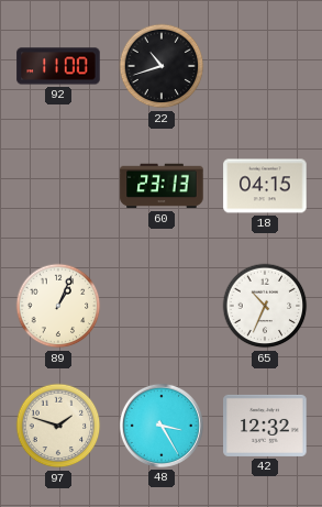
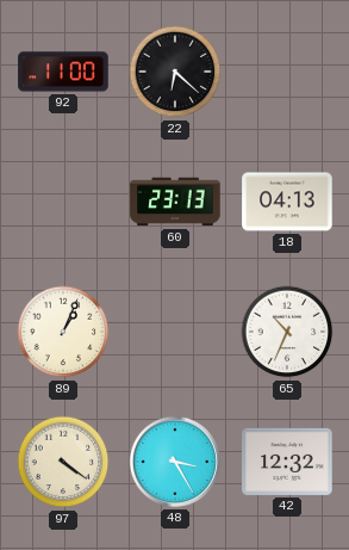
22: 10:42 -> 6:22 (175, 72)
18: 04:15 -> 04:13 (287, 202)
97: 1:48 -> 4:21 (63, 462)
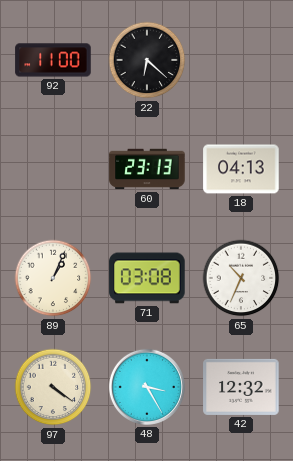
71: none -> 03:08 (147, 278)
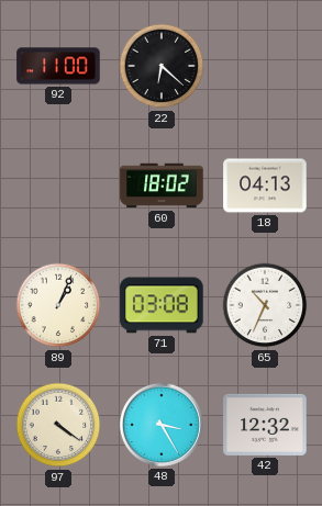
60: 23:13 -> 18:02 (162, 185)
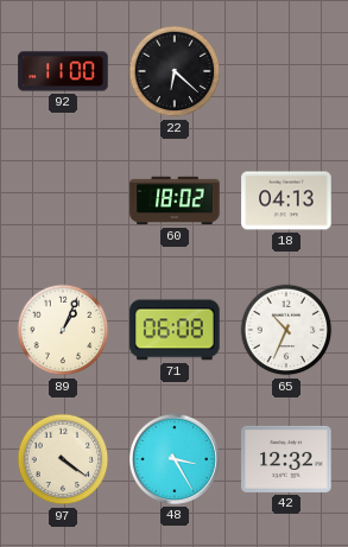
71: 03:08 -> 06:08 (175, 330)
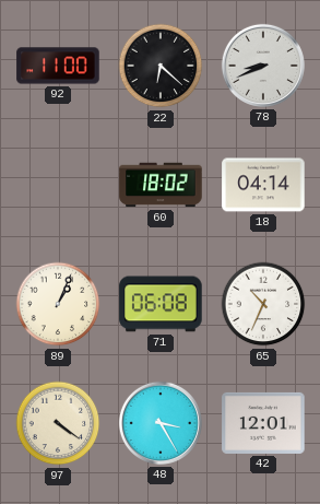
78: none -> 8:41 (263, 66)
18: 04:13 -> 04:14 (263, 185)
42: 12:32 -> 12:01 (263, 423)
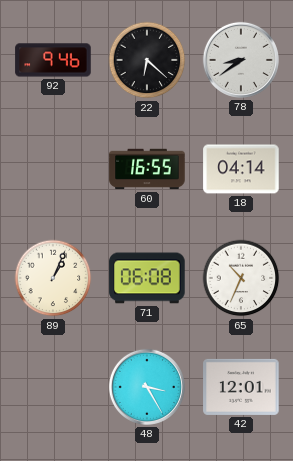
92: 11:00 -> 9:46 (53, 60)
78: 8:41 -> 8:39 (241, 60)
60: 18:02 -> 16:55 (147, 169)
97: 4:21 -> none (58, 423)
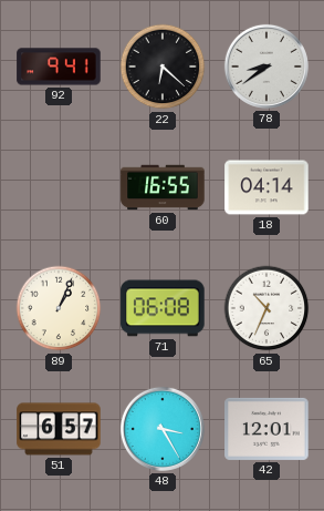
92: 9:46 -> 9:41 (59, 67)
51: none -> 6:57 (59, 429)
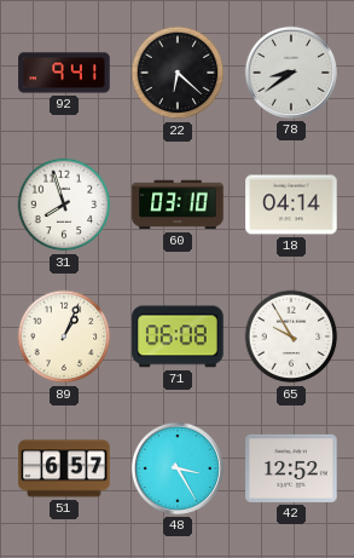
31: none -> 7:57 (64, 205)
60: 16:55 -> 03:10 (178, 205)
65: 10:34 -> 9:55 (291, 336)
42: 12:01 -> 12:52 (291, 468)
